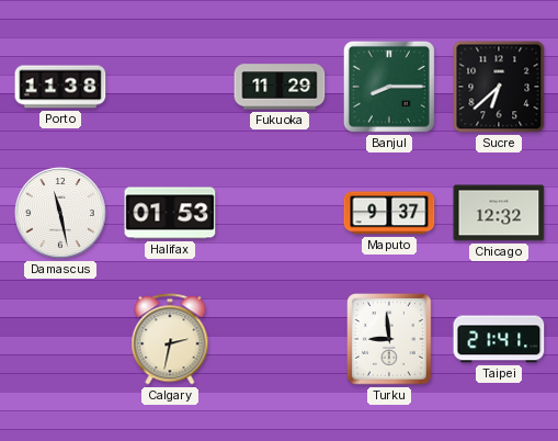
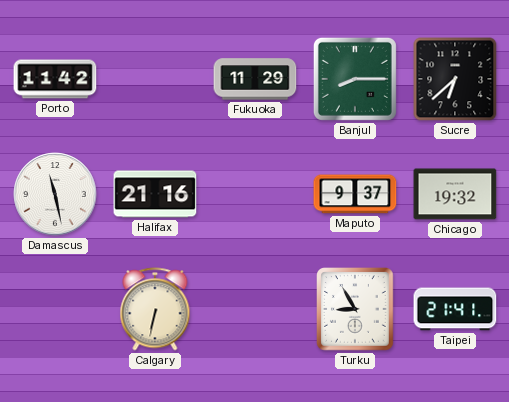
Porto: 11:38 -> 11:42 (55, 79)
Halifax: 01:53 -> 21:16 (155, 194)
Chicago: 12:32 -> 19:32 (455, 194)
Calgary: 2:32 -> 6:32 (155, 309)
Turku: 8:59 -> 8:55 (356, 309)
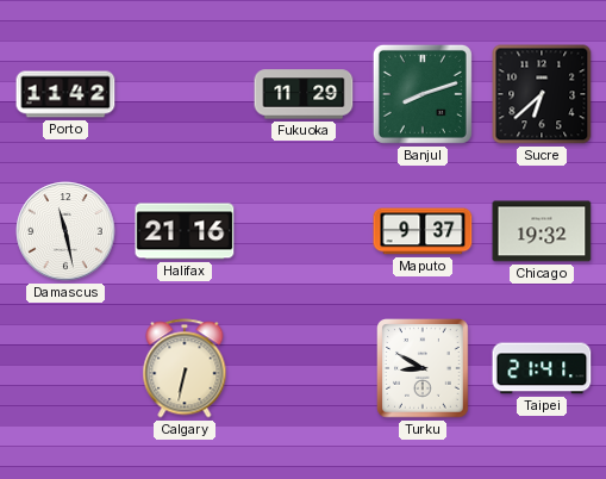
Banjul: 8:15 -> 8:12 (423, 94)
Turku: 8:55 -> 8:50 (424, 368)
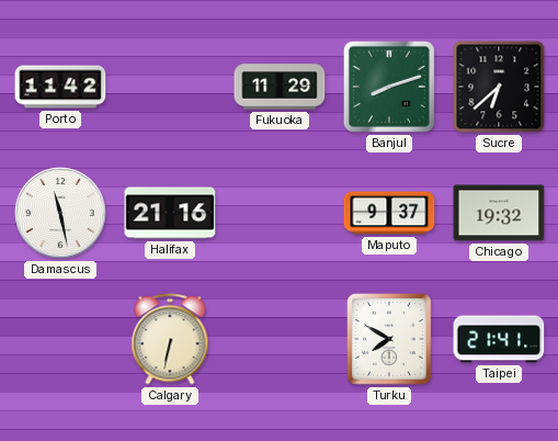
Turku: 8:50 -> 7:50 (390, 339)
